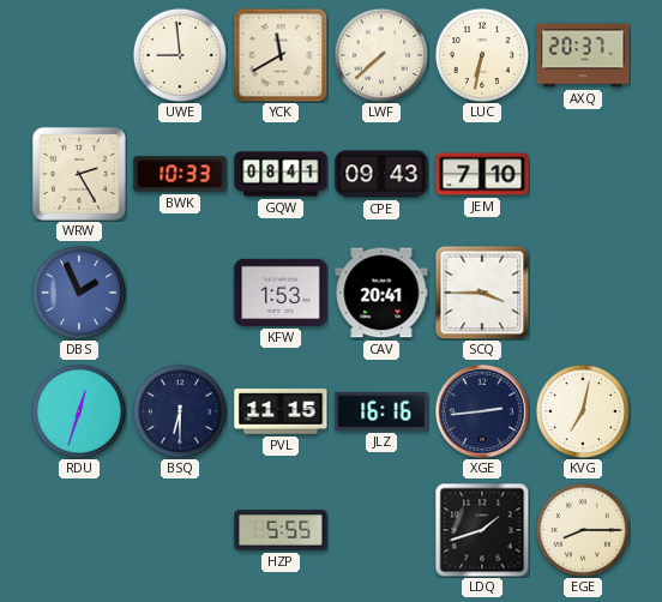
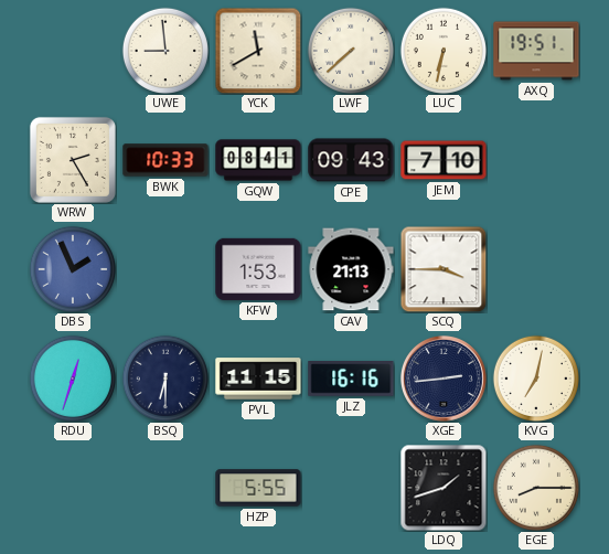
AXQ: 20:37 -> 19:51 (536, 51)
CAV: 20:41 -> 21:13 (351, 269)
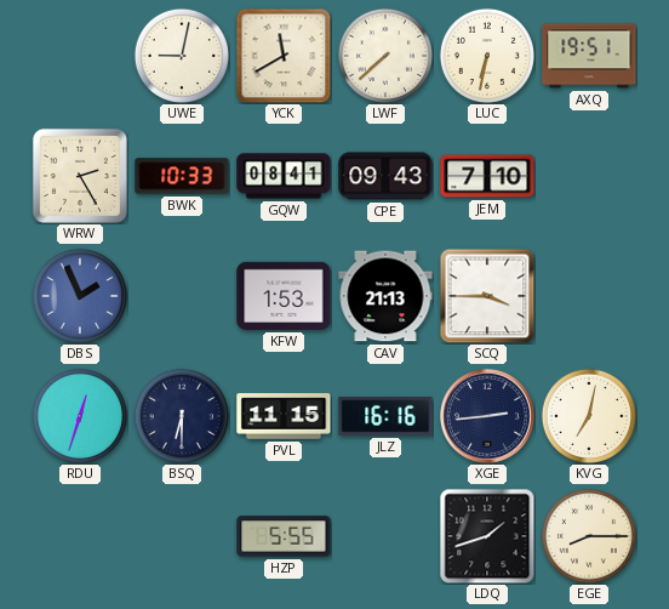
UWE: 8:59 -> 9:02 (182, 56)
